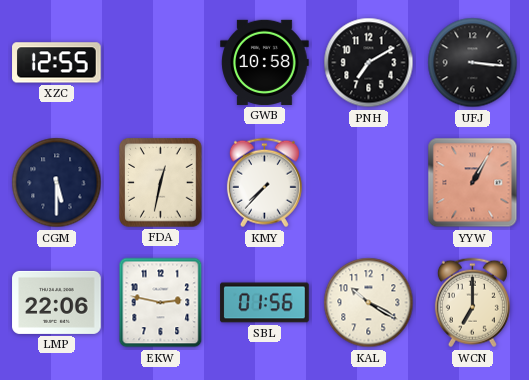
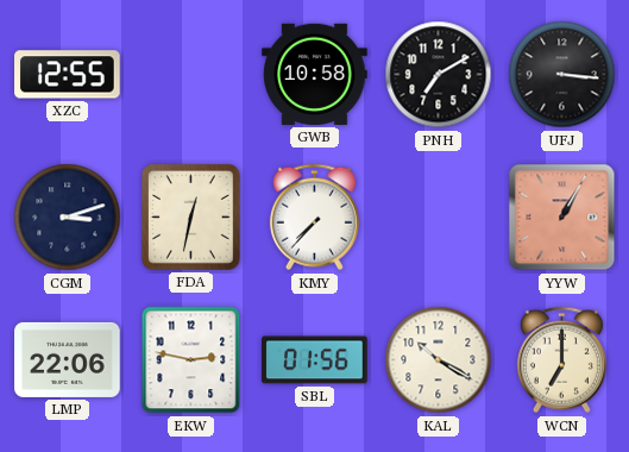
CGM: 5:30 -> 3:12 (68, 218)
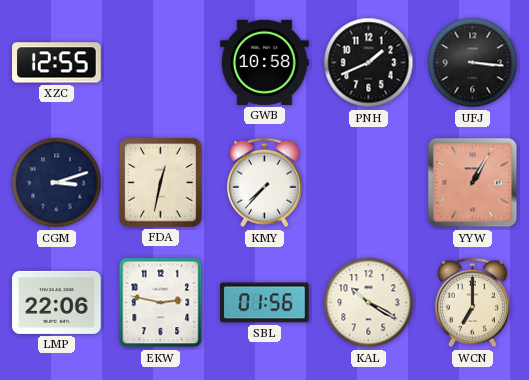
PNH: 7:10 -> 1:41 (369, 63)
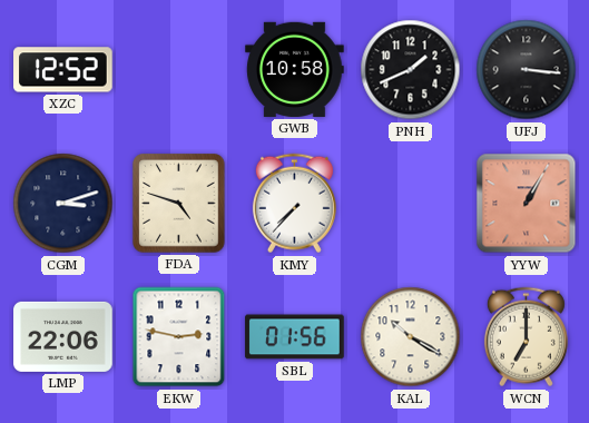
XZC: 12:55 -> 12:52 (63, 70)
FDA: 12:32 -> 4:48 (179, 204)
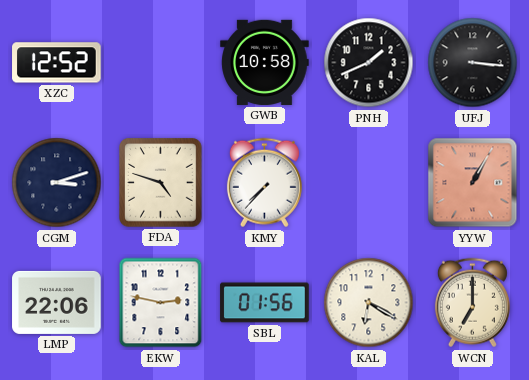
KAL: 10:20 -> 6:20 (369, 303)
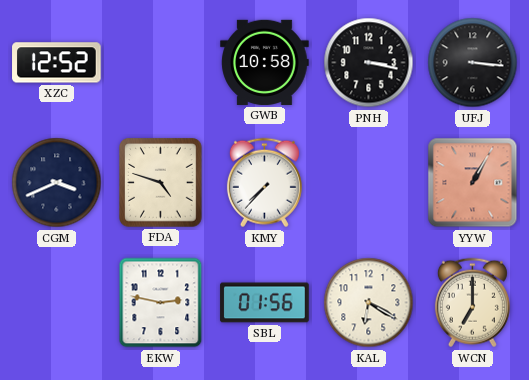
PNH: 1:41 -> 3:17 (369, 63)
CGM: 3:12 -> 3:41 (57, 183)
LMP: 22:06 -> none (57, 302)
